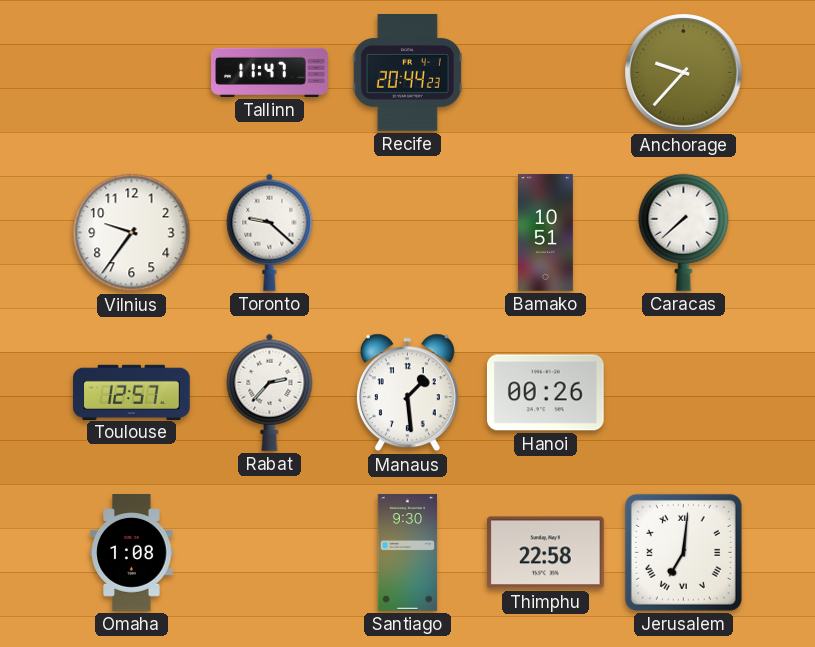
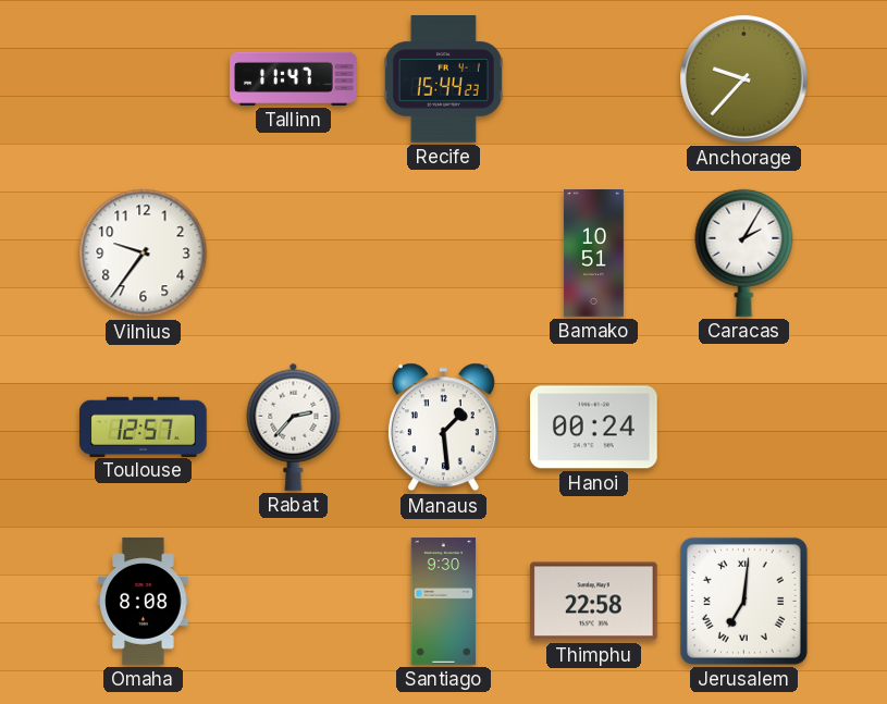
Recife: 20:44 -> 15:44 (443, 79)
Toronto: 9:22 -> none (270, 232)
Caracas: 7:38 -> 2:05 (744, 252)
Hanoi: 00:26 -> 00:24 (594, 428)
Omaha: 1:08 -> 8:08 (144, 602)
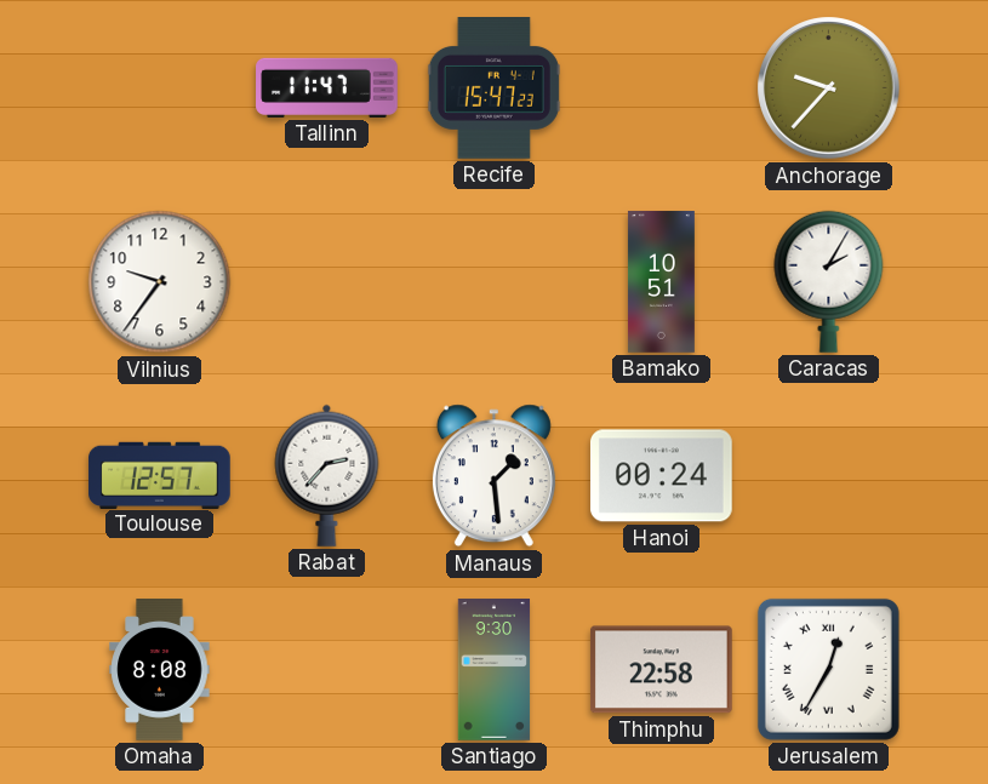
Recife: 15:44 -> 15:47 (493, 88)
Jerusalem: 7:01 -> 12:35 (828, 669)
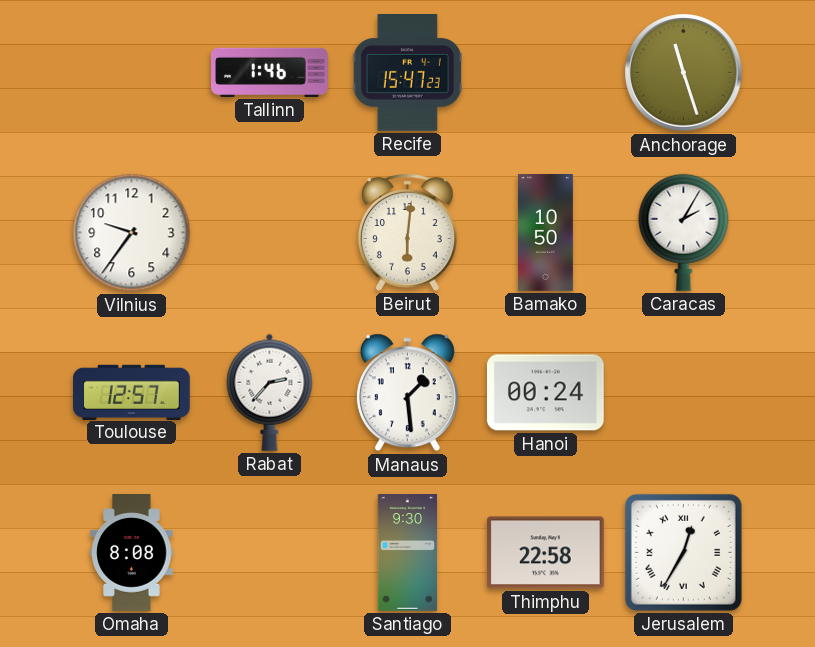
Tallinn: 11:47 -> 1:46 (270, 72)
Anchorage: 9:37 -> 11:27 (684, 73)
Beirut: none -> 6:01 (407, 232)
Bamako: 10:51 -> 10:50 (545, 233)
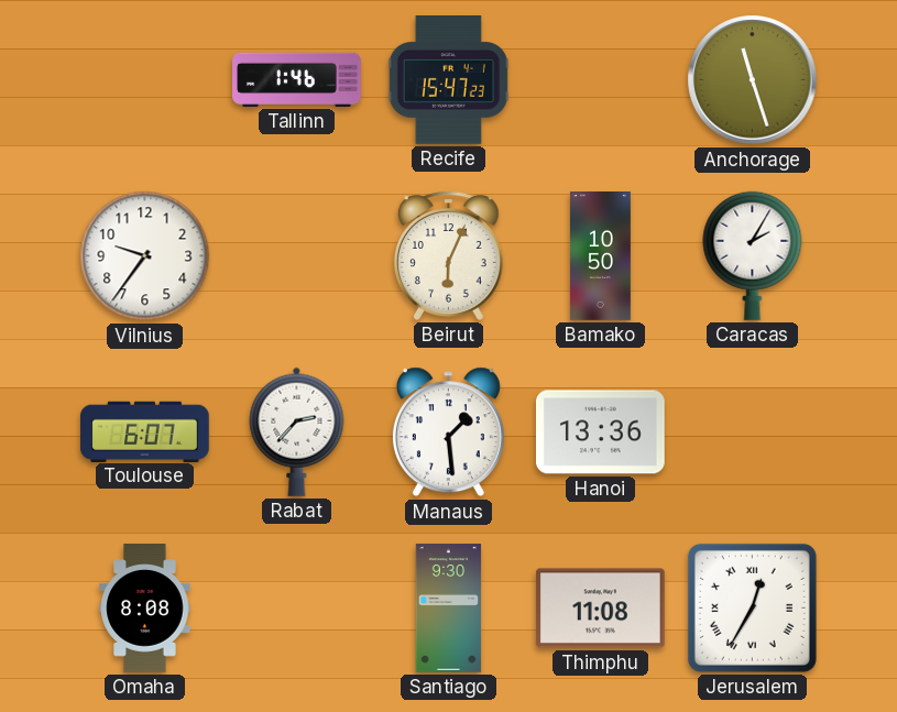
Beirut: 6:01 -> 6:04 (448, 255)
Toulouse: 12:57 -> 6:07 (145, 431)
Hanoi: 00:24 -> 13:36 (601, 432)
Thimphu: 22:58 -> 11:08 (600, 609)
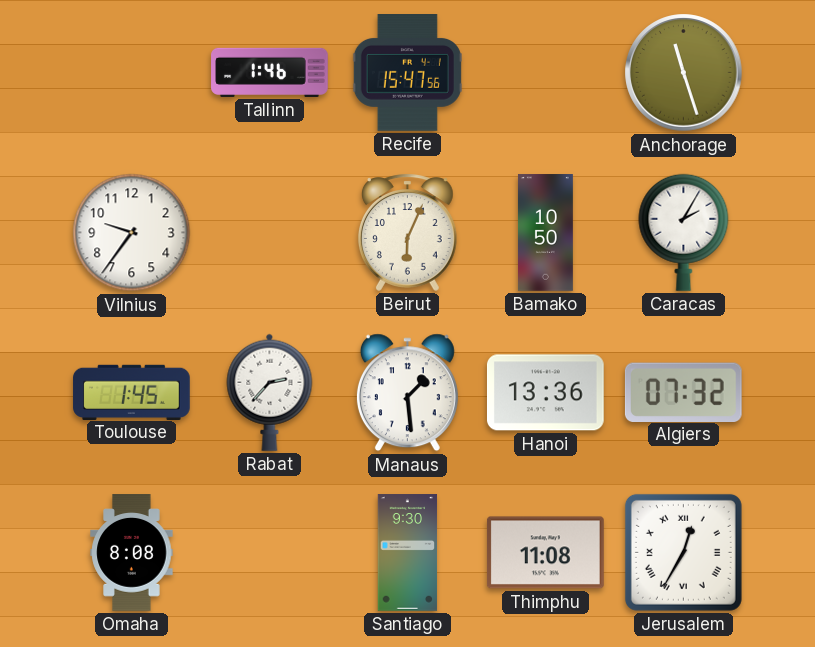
Recife: 15:47:23 -> 15:47:56 (407, 73)
Toulouse: 6:07 -> 1:45 (132, 392)
Algiers: none -> 07:32 (683, 392)
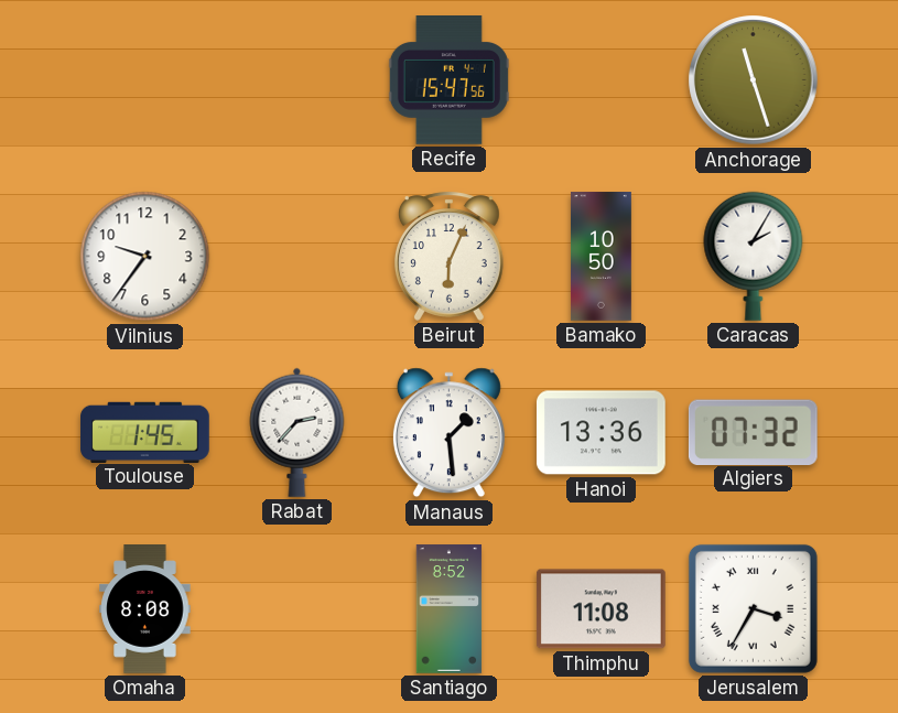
Tallinn: 1:46 -> none (270, 72)
Santiago: 9:30 -> 8:52 (450, 609)
Jerusalem: 12:35 -> 3:35 (753, 608)
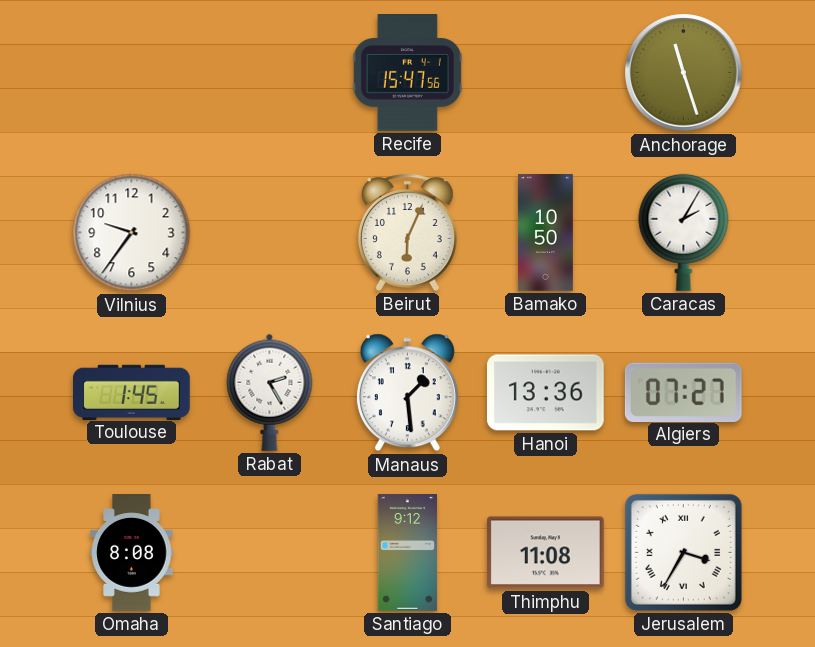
Rabat: 2:37 -> 2:25 (270, 392)
Algiers: 07:32 -> 07:27 (683, 392)
Santiago: 8:52 -> 9:12 (408, 553)
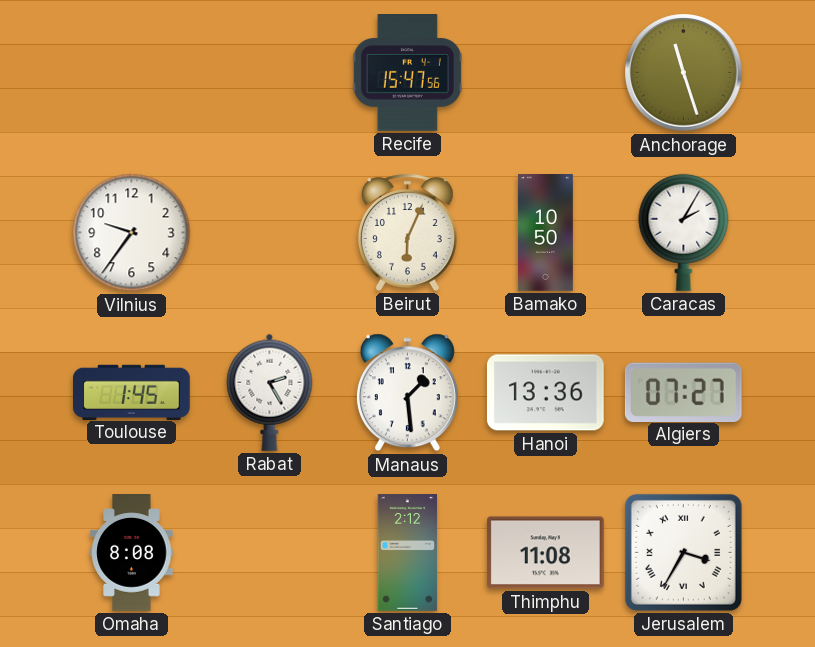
Santiago: 9:12 -> 2:12 (408, 553)
